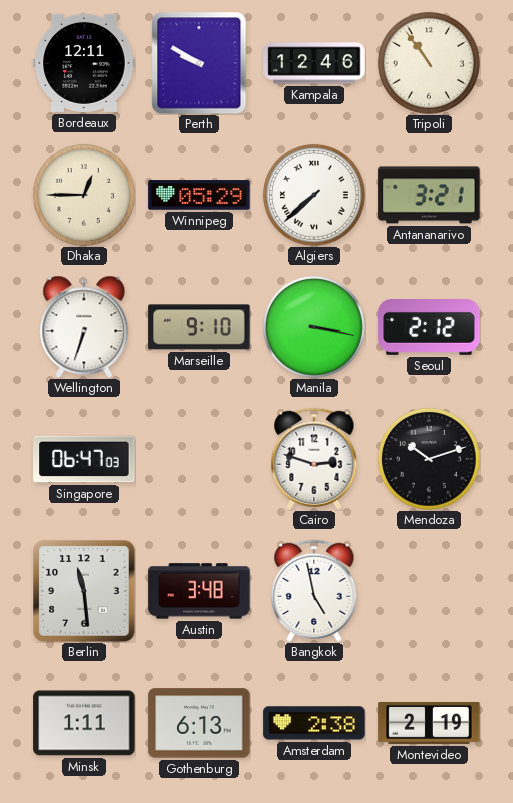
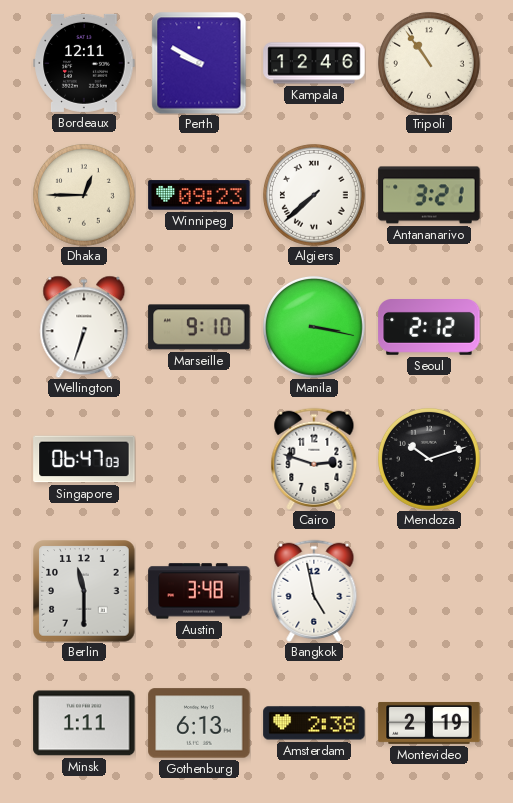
Winnipeg: 05:29 -> 09:23 (199, 195)
Berlin: 11:29 -> 11:30 (84, 591)
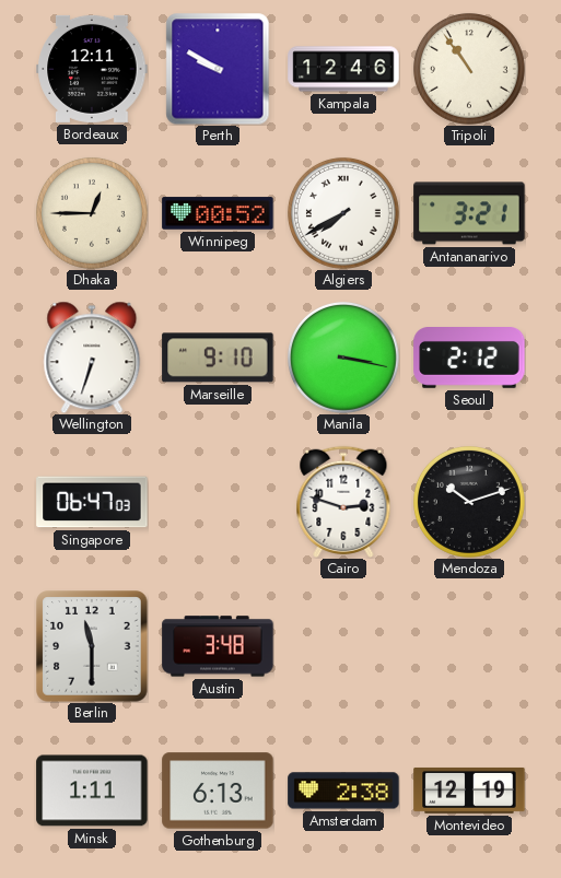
Winnipeg: 09:23 -> 00:52 (218, 213)
Algiers: 7:38 -> 7:40 (343, 213)
Bangkok: 4:58 -> none (314, 591)
Montevideo: 2:19 -> 12:19 (469, 791)
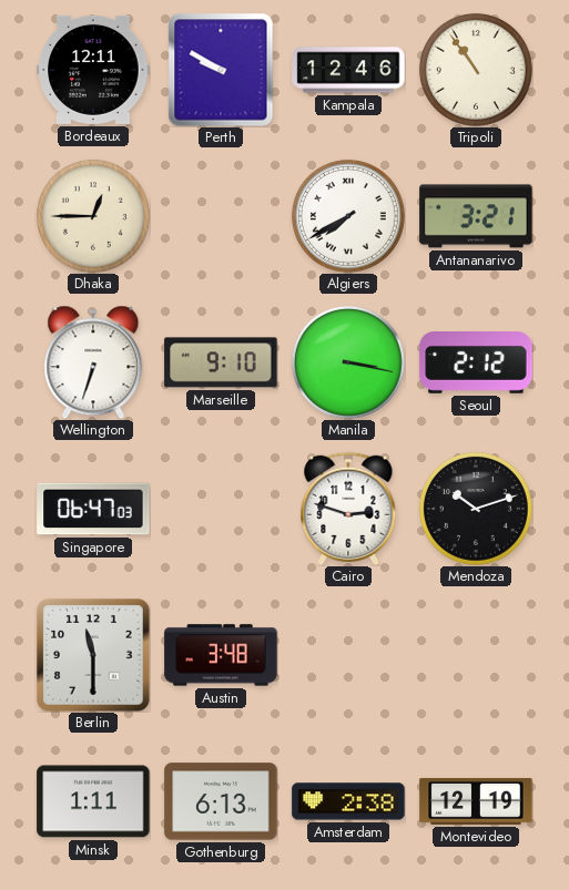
Winnipeg: 00:52 -> none (218, 213)
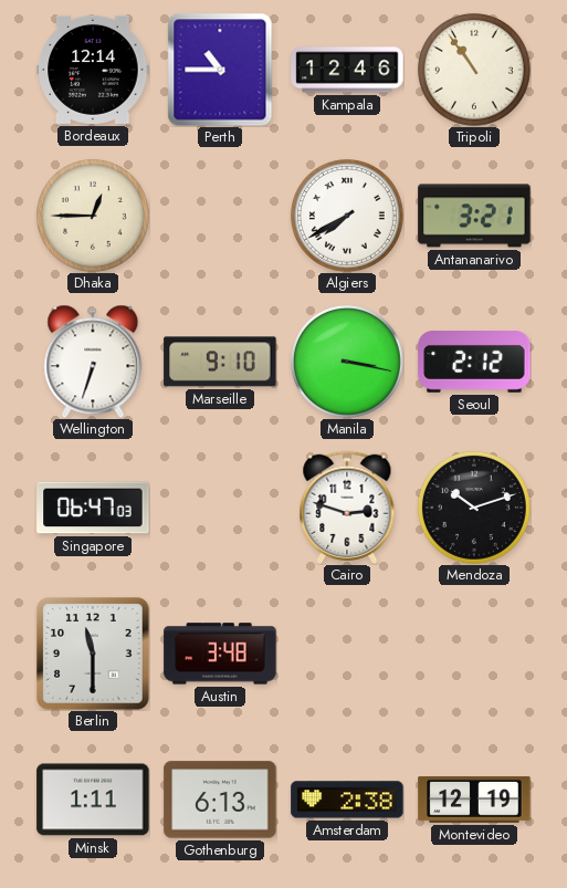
Bordeaux: 12:11 -> 12:14 (93, 70)
Perth: 9:50 -> 10:45 (220, 70)
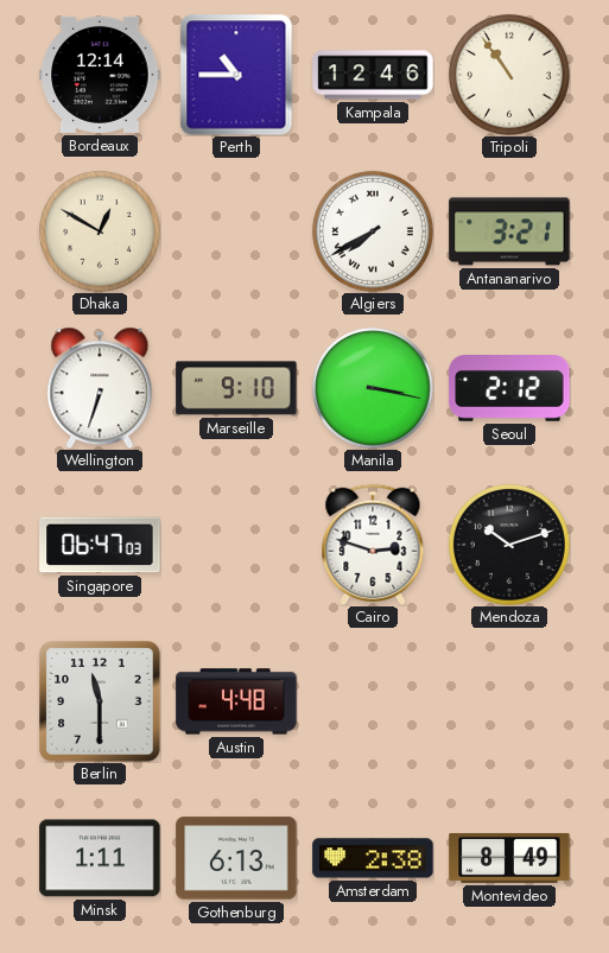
Dhaka: 12:45 -> 12:50 (100, 231)
Austin: 3:48 -> 4:48 (236, 701)
Montevideo: 12:19 -> 8:49 (509, 858)
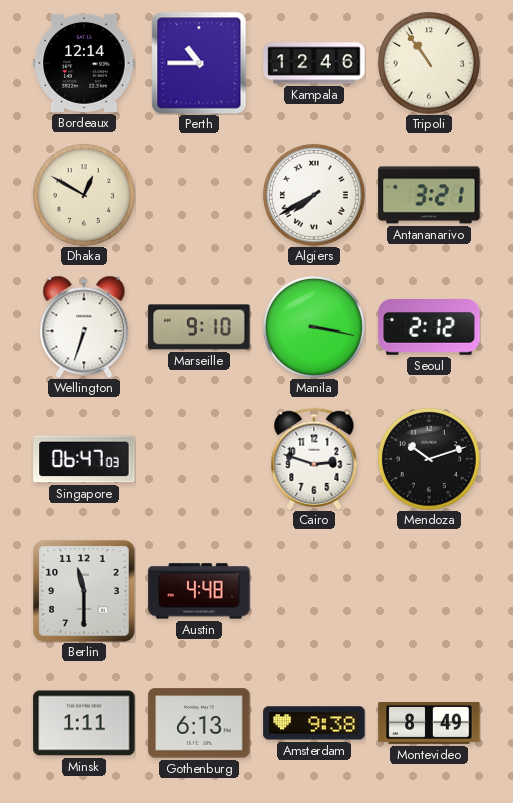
Amsterdam: 2:38 -> 9:38 (314, 723)
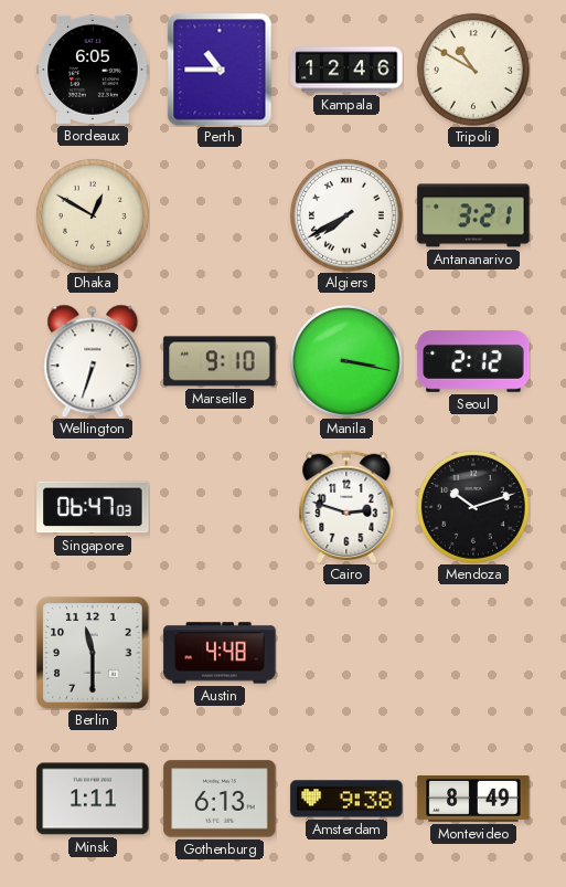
Bordeaux: 12:14 -> 6:05 (93, 70)
Tripoli: 10:54 -> 10:50 (473, 70)
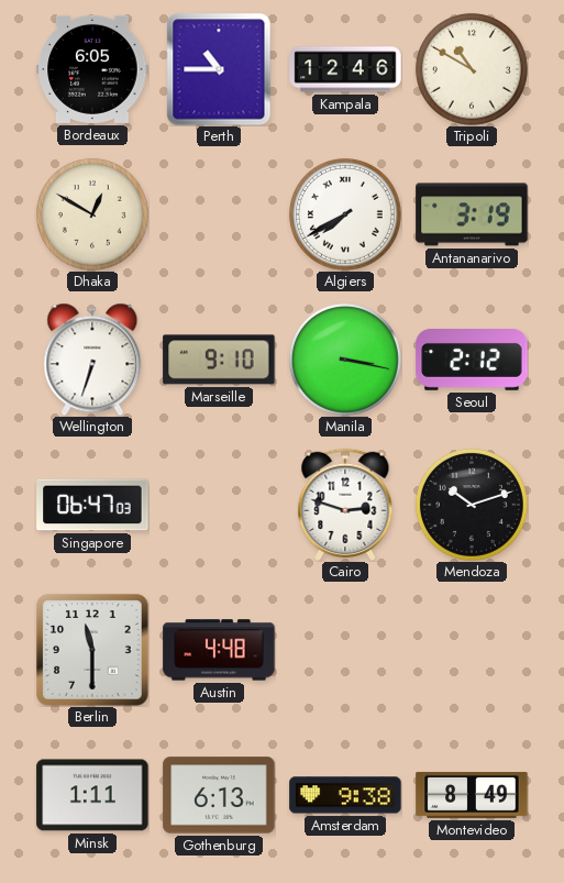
Antananarivo: 3:21 -> 3:19 (472, 214)
